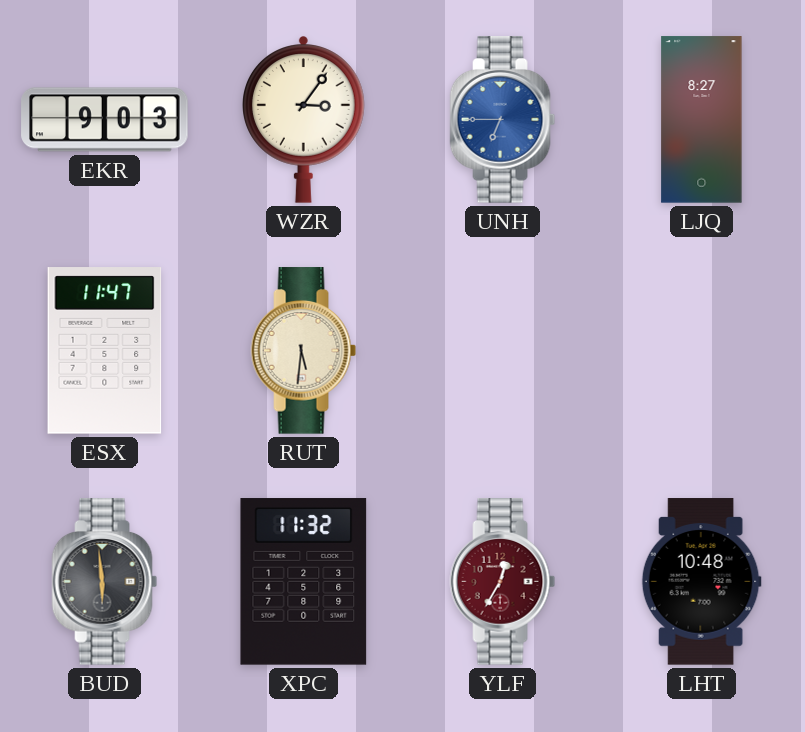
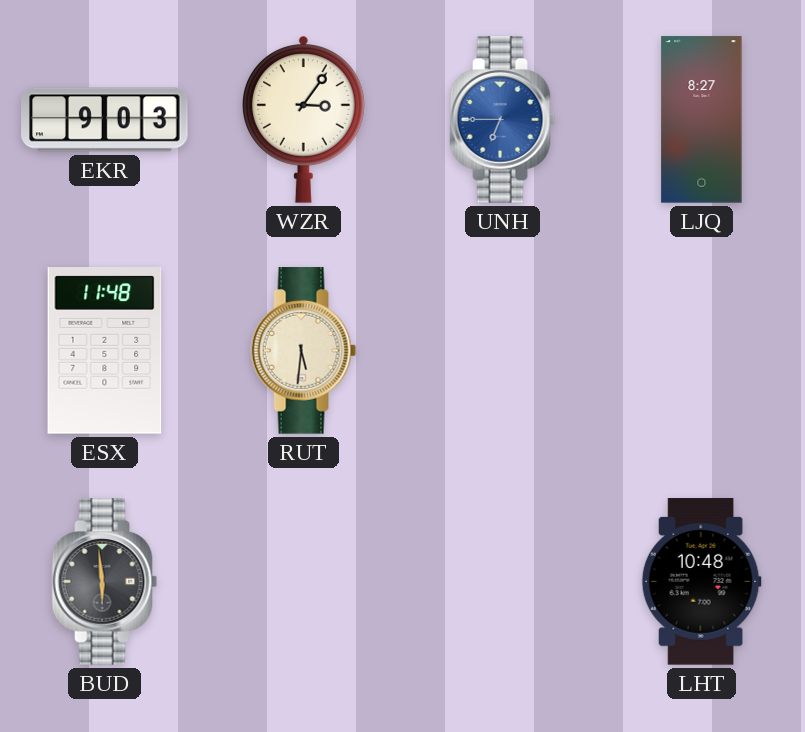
ESX: 11:47 -> 11:48 (105, 351)
XPC: 11:32 -> none (304, 582)
YLF: 12:35 -> none (503, 582)
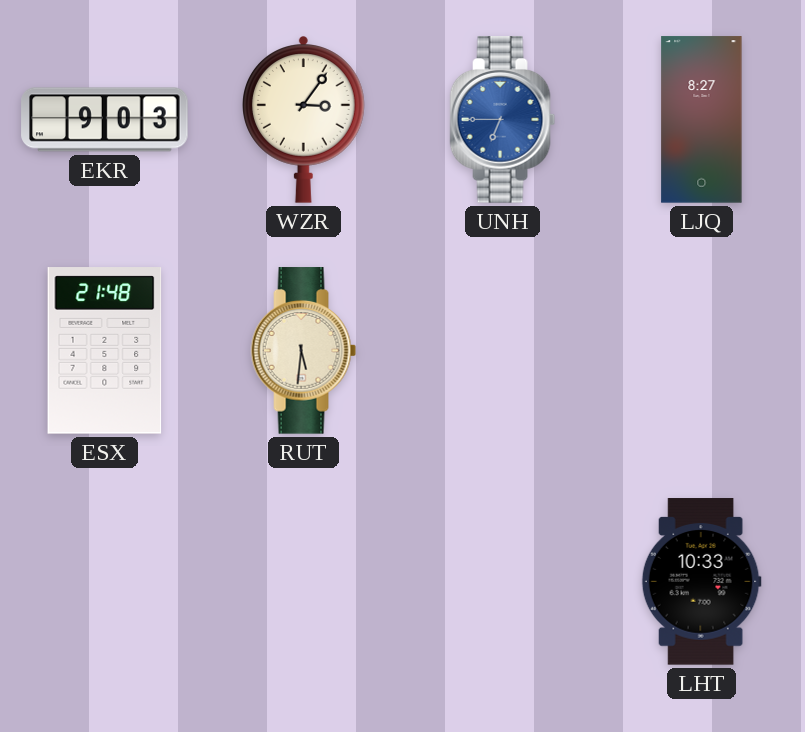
ESX: 11:48 -> 21:48 (105, 351)
BUD: 5:59 -> none (105, 582)
LHT: 10:48 -> 10:33 (701, 582)
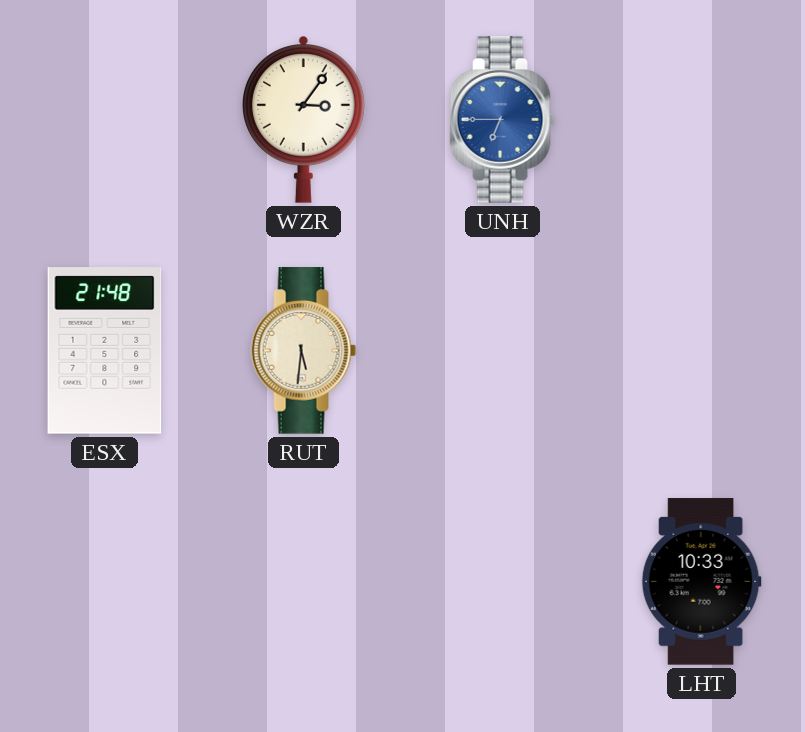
EKR: 9:03 -> none (105, 120)
LJQ: 8:27 -> none (702, 120)
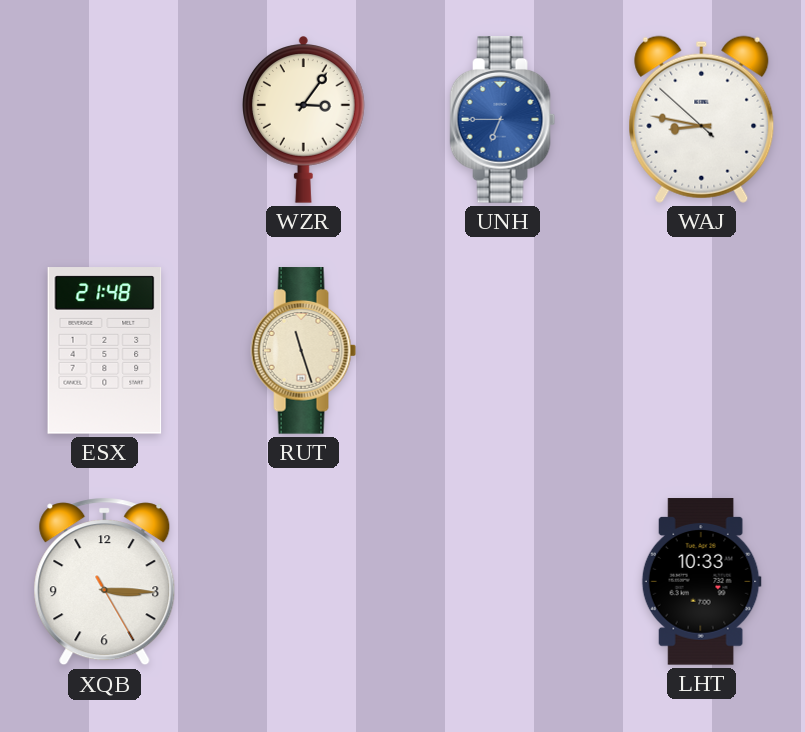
WAJ: none -> 8:46 (702, 119)
RUT: 5:31 -> 11:27 (304, 351)
XQB: none -> 3:15 (105, 582)
